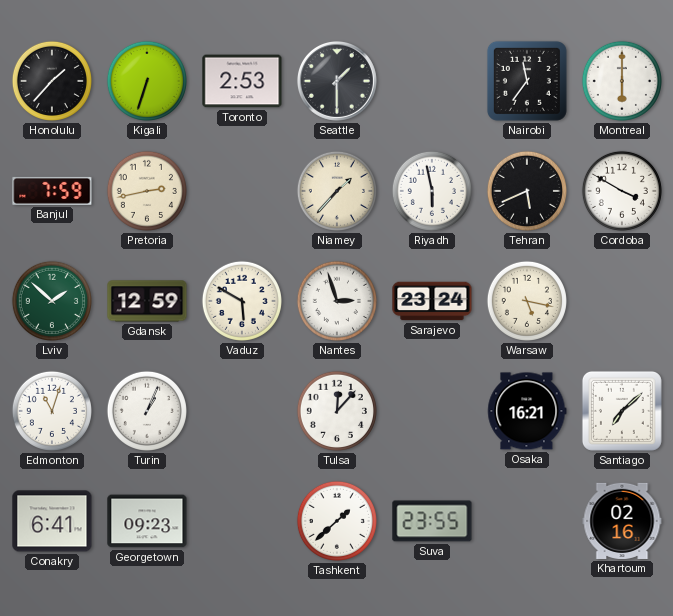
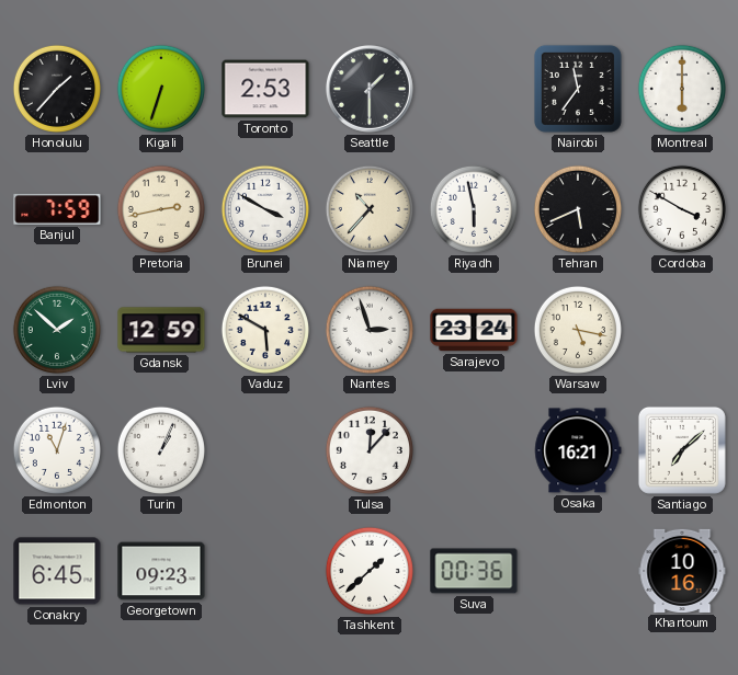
Brunei: none -> 3:50 (265, 209)
Niamey: 1:37 -> 10:37 (370, 209)
Conakry: 6:41 -> 6:45 (57, 571)
Suva: 23:55 -> 00:36 (474, 571)
Khartoum: 02:16 -> 10:16 (682, 571)
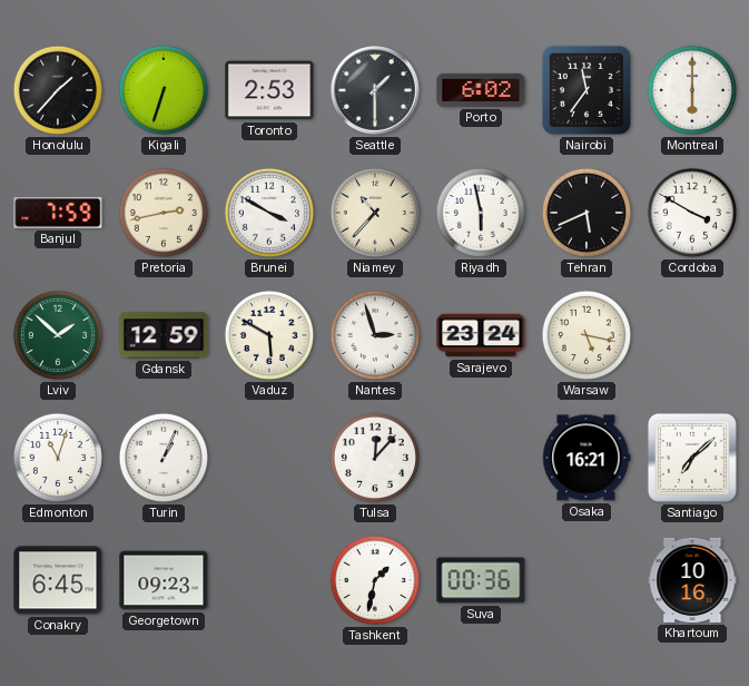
Porto: none -> 6:02 (481, 90)
Tashkent: 1:38 -> 1:32 (375, 580)
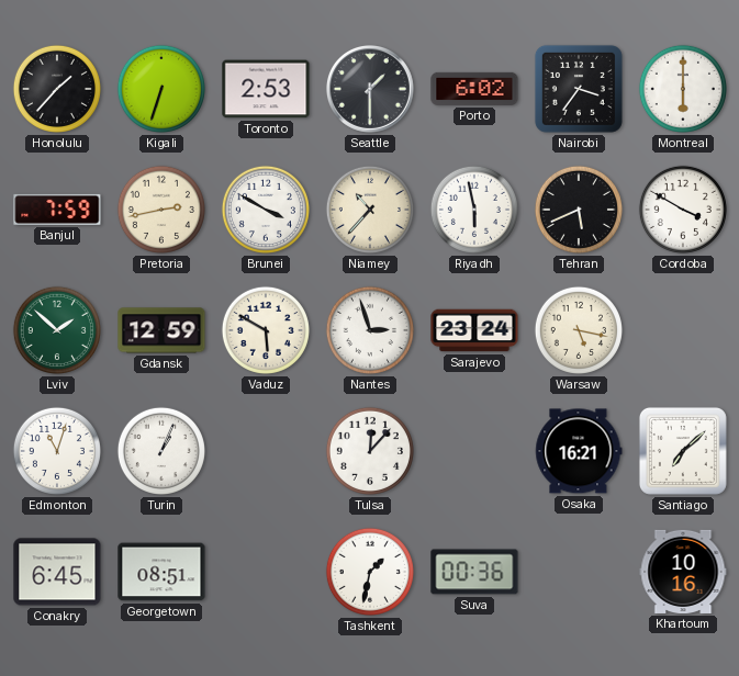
Nairobi: 11:36 -> 3:36 (579, 89)
Georgetown: 09:23 -> 08:51 (161, 572)
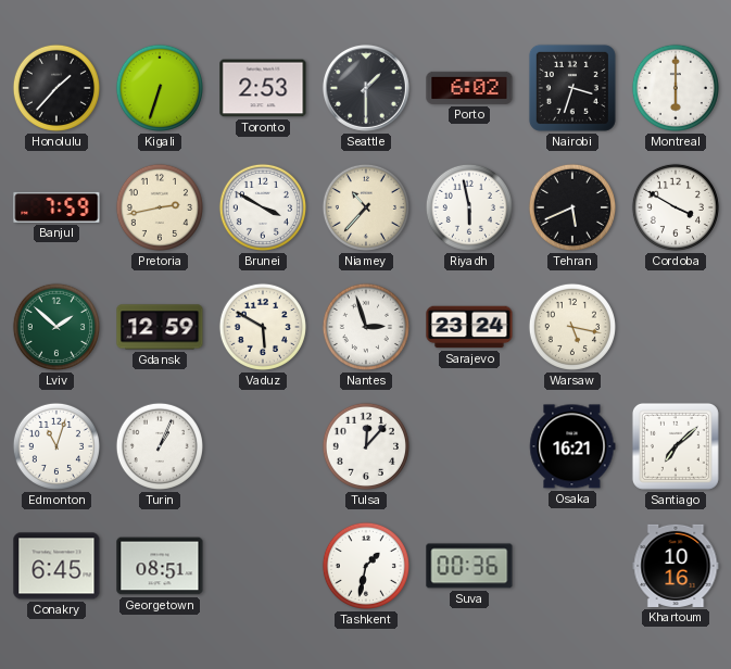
Nairobi: 3:36 -> 3:33 (572, 88)
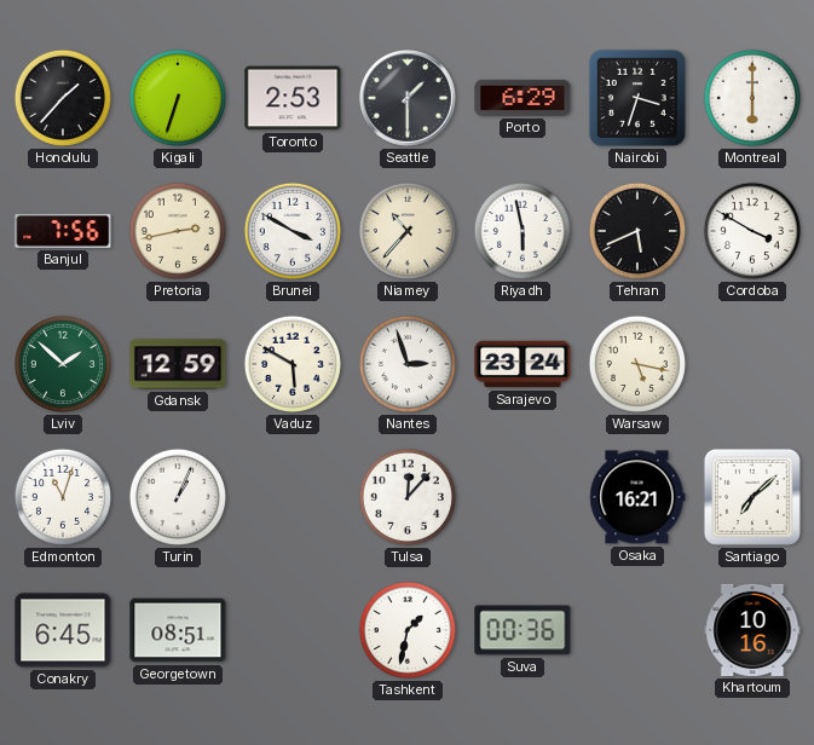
Porto: 6:02 -> 6:29 (523, 98)
Banjul: 7:59 -> 7:56 (63, 231)
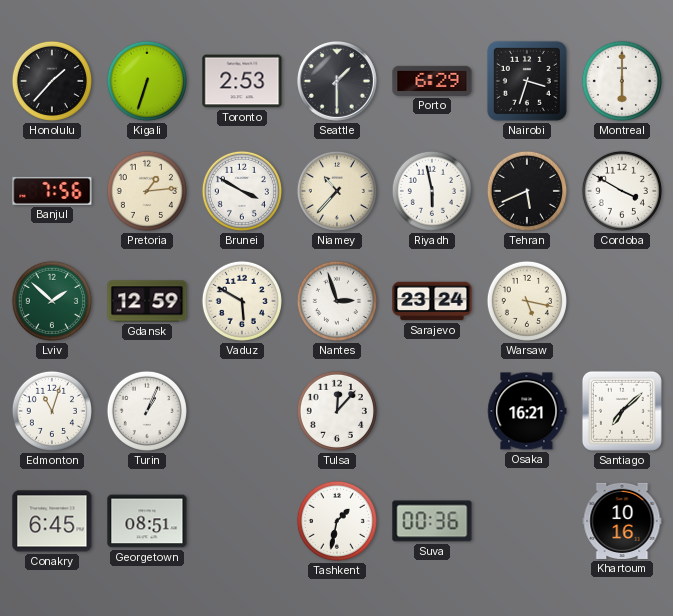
Pretoria: 2:43 -> 1:14 (147, 191)
